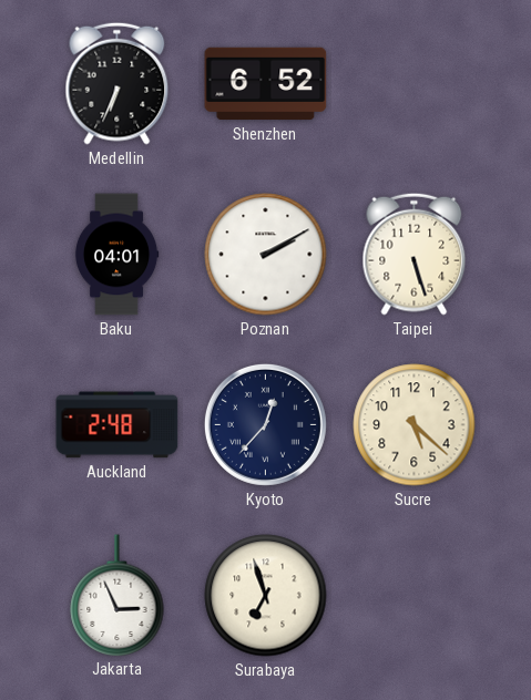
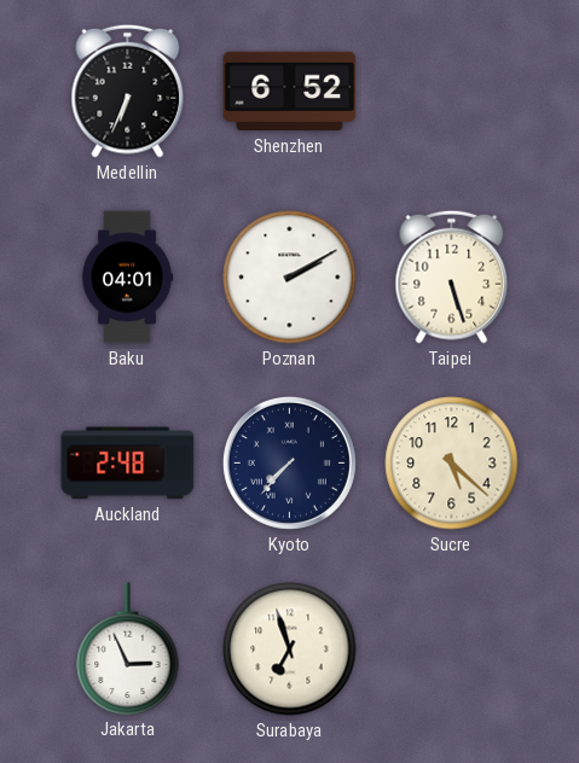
Kyoto: 12:37 -> 7:37 (289, 462)
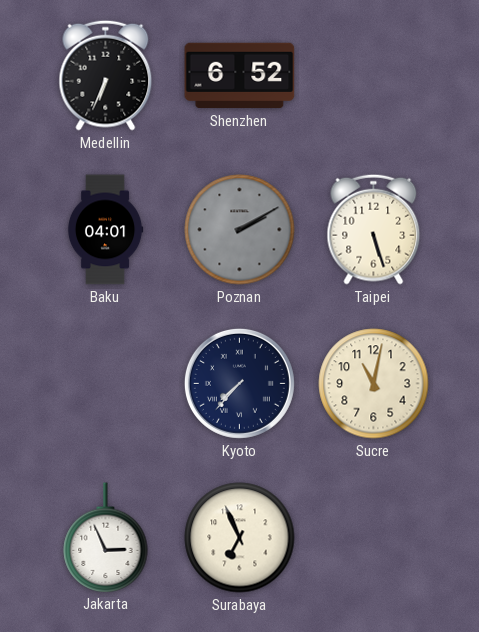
Poznan dial: white -> grey (240, 230)
Auckland: 2:48 -> none (128, 464)
Sucre: 5:22 -> 11:02 (374, 384)
Surabaya: 6:57 -> 6:56 (240, 538)
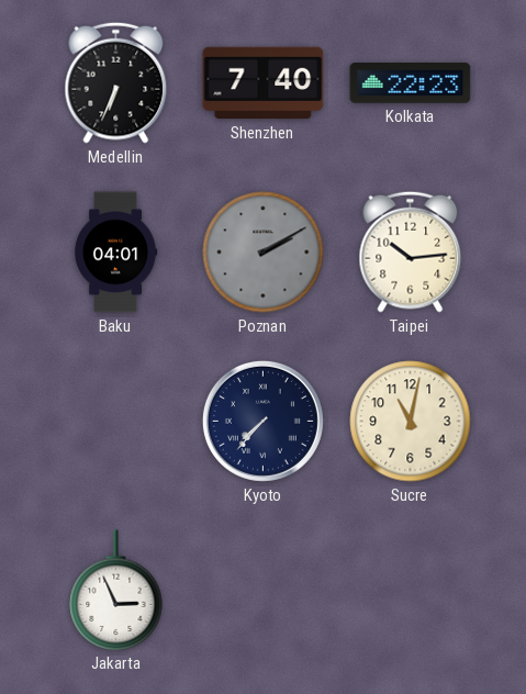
Shenzhen: 6:52 -> 7:40 (264, 83)
Kolkata: none -> 22:23 (411, 83)
Taipei: 5:27 -> 10:14 (411, 251)
Surabaya: 6:56 -> none (240, 538)
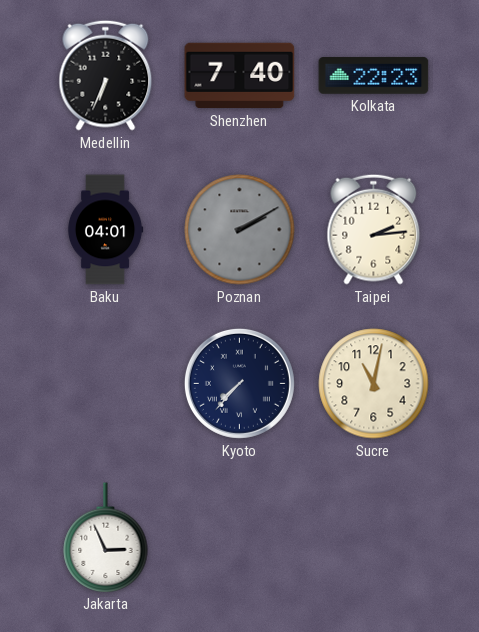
Taipei: 10:14 -> 2:14 (374, 229)
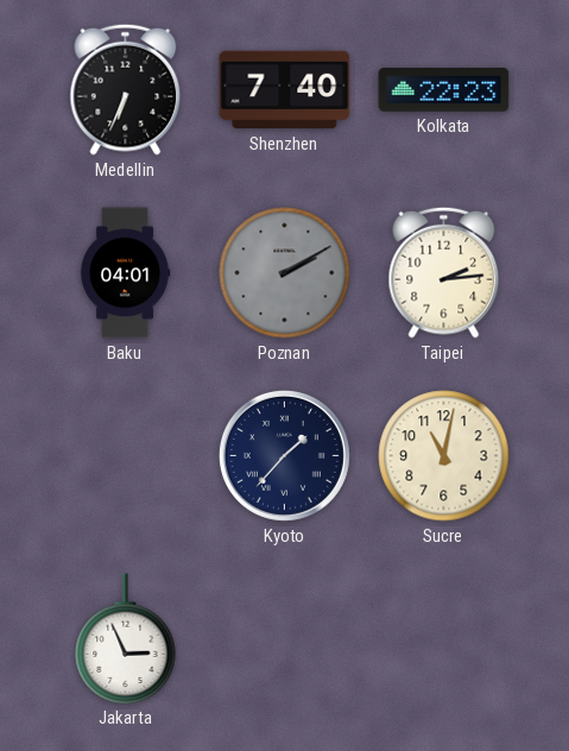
Kyoto: 7:37 -> 1:37 (284, 455)
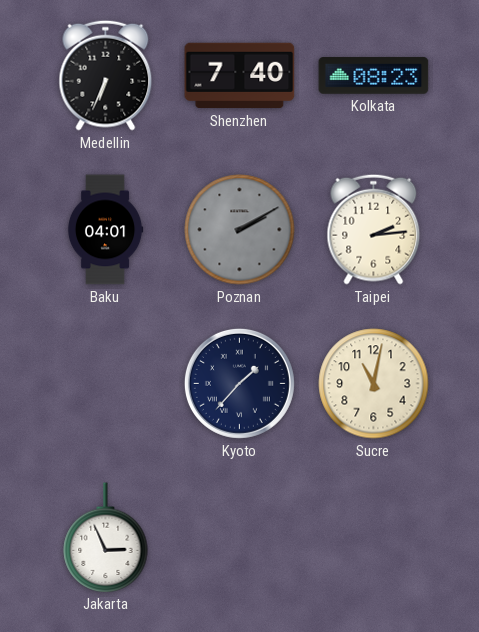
Kolkata: 22:23 -> 08:23 (374, 76)
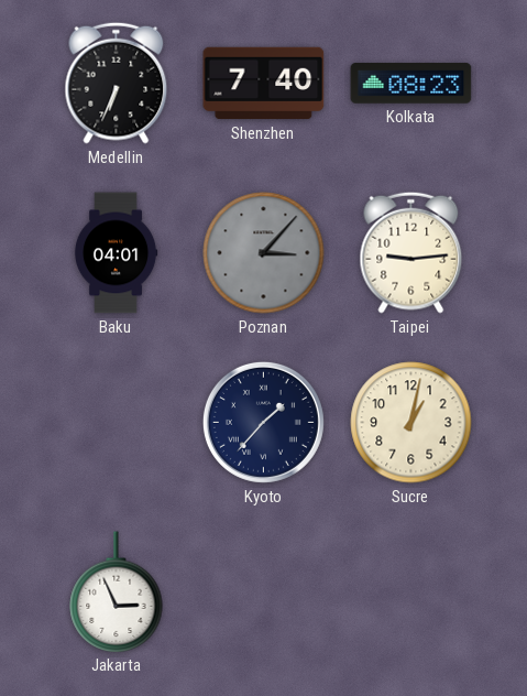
Poznan: 2:10 -> 3:07 (264, 253)
Taipei: 2:14 -> 9:14 (411, 252)
Sucre: 11:02 -> 1:02 (411, 423)
